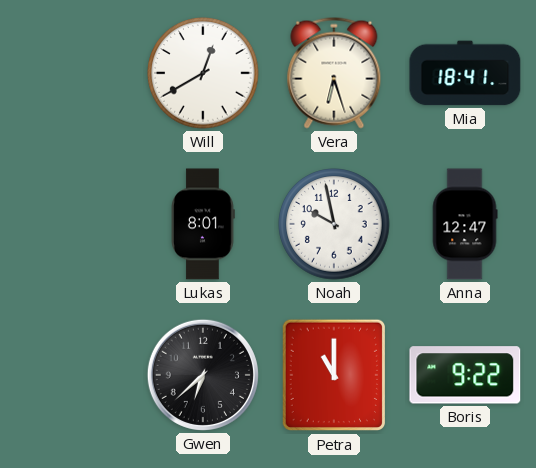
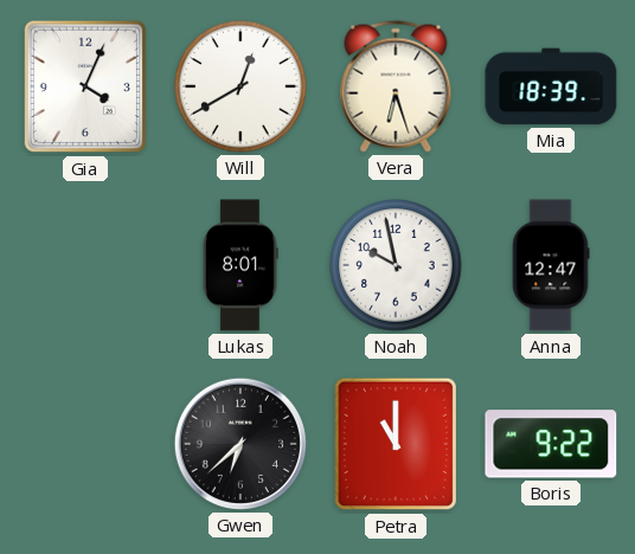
Gia: none -> 4:04 (84, 86)
Mia: 18:41 -> 18:39 (551, 86)
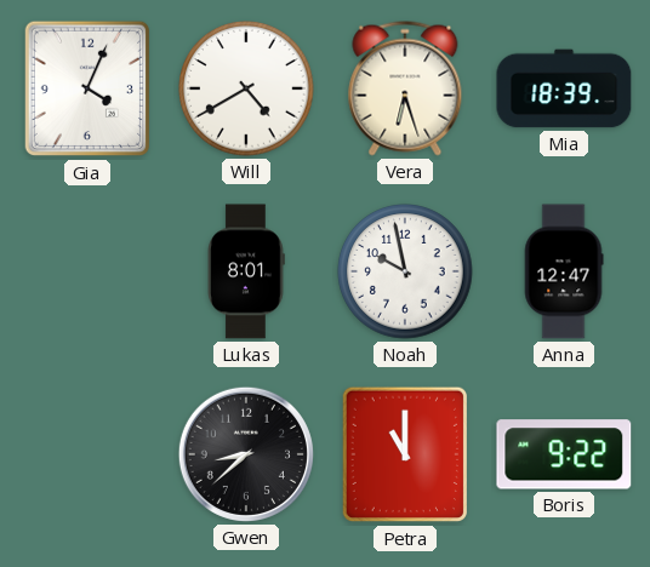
Will: 12:40 -> 4:40 (246, 88)
Gwen: 6:38 -> 8:38 (246, 454)
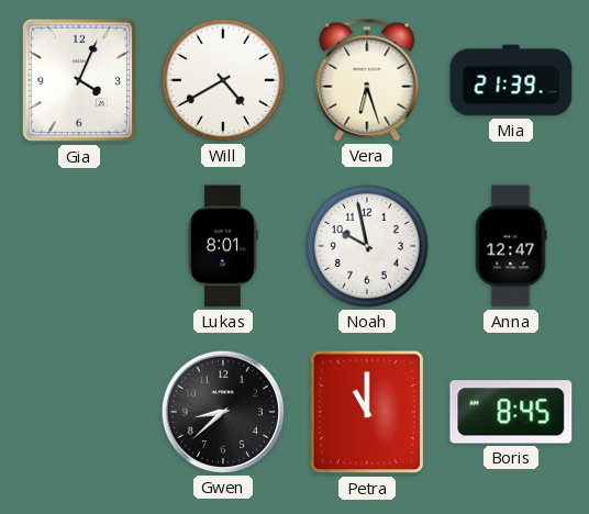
Mia: 18:39 -> 21:39 (511, 80)
Boris: 9:22 -> 8:45 (511, 412)
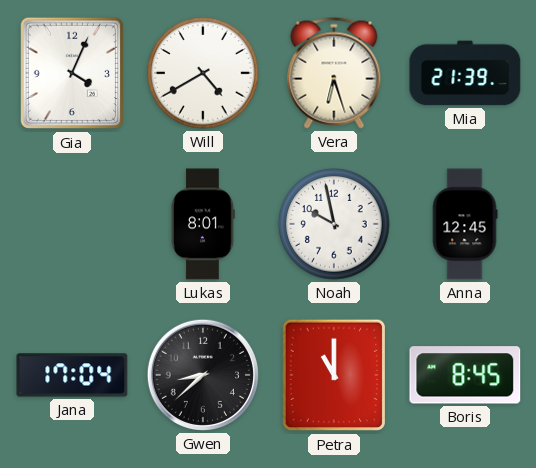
Anna: 12:47 -> 12:45 (465, 224)
Jana: none -> 17:04 (72, 375)
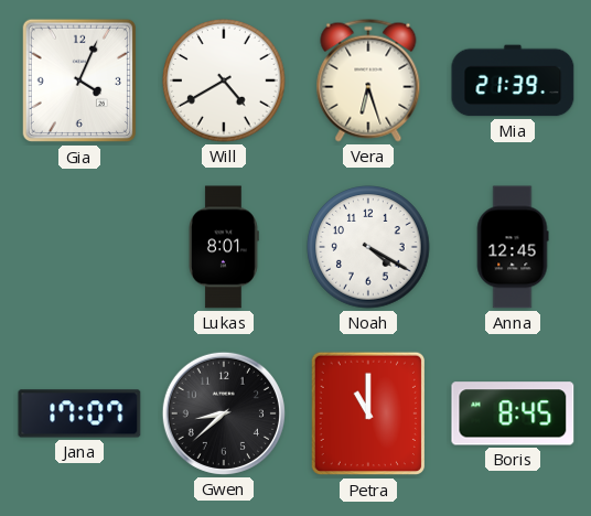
Noah: 9:58 -> 4:20 (368, 247)
Jana: 17:04 -> 17:07 (79, 413)
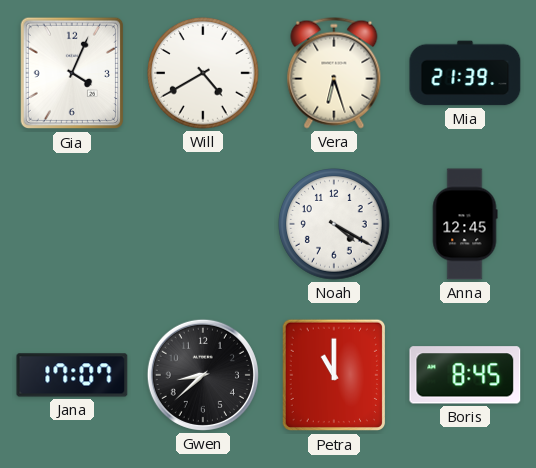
Lukas: 8:01 -> none (224, 247)
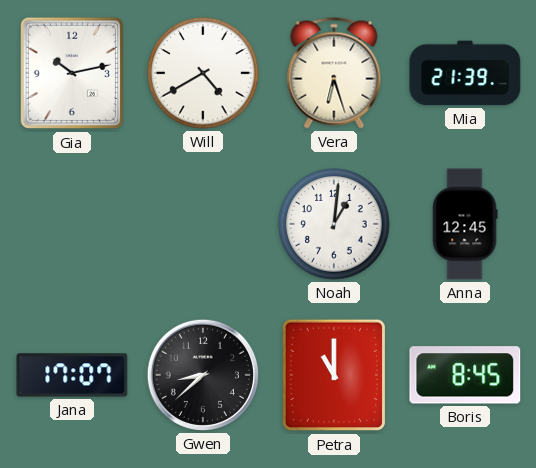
Gia: 4:04 -> 10:13 (71, 73)
Noah: 4:20 -> 1:01 (334, 224)
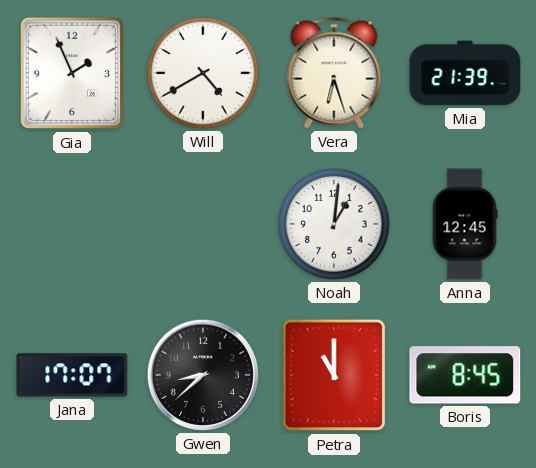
Gia: 10:13 -> 1:56 (71, 73)
